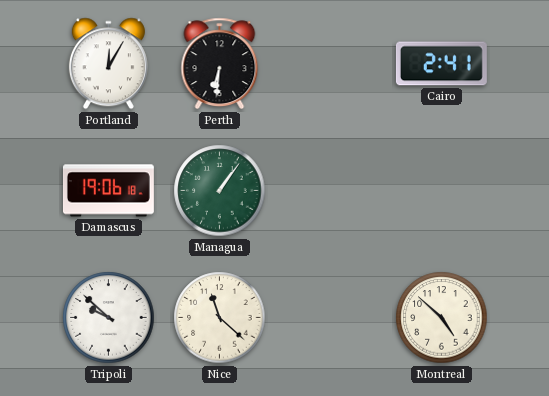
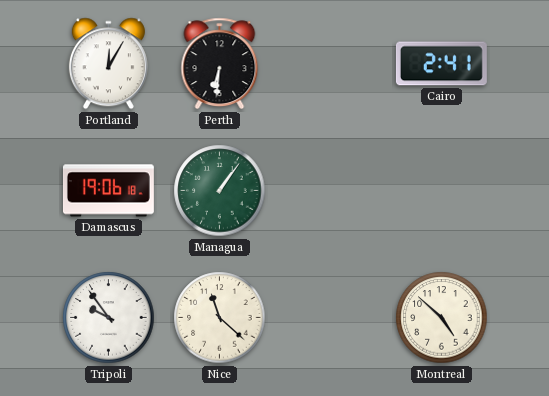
Tripoli: 9:52 -> 9:54 (109, 318)
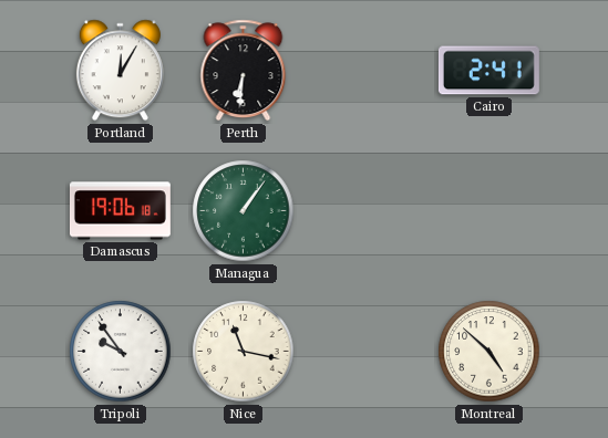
Nice: 11:22 -> 11:17 (244, 352)
